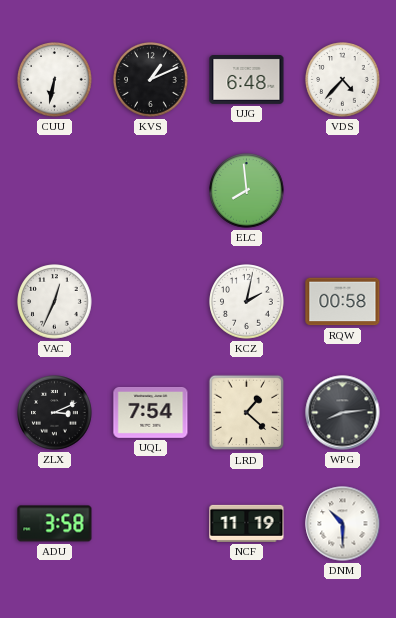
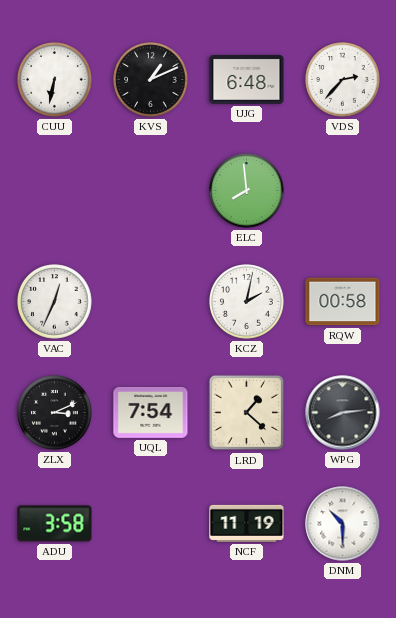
VDS: 4:37 -> 2:37 (343, 80)
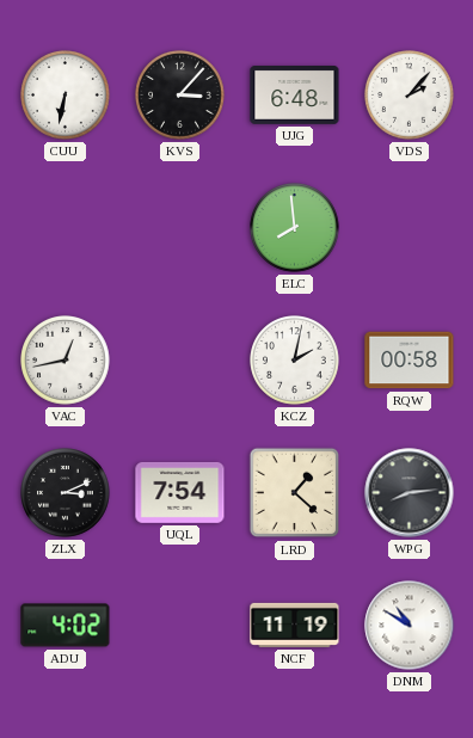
KVS: 1:11 -> 3:07 (180, 96)
VDS: 2:37 -> 2:07 (410, 96)
VAC: 12:34 -> 12:43 (66, 361)
ADU: 3:58 -> 4:02 (66, 626)
DNM: 10:30 -> 10:50 (410, 626)
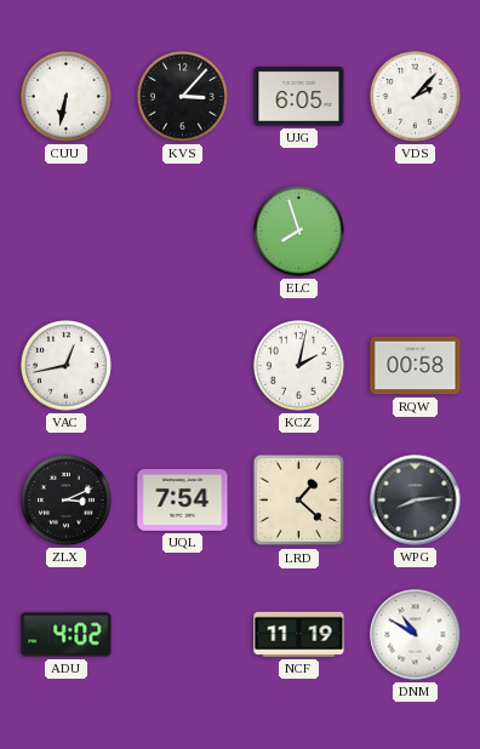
UJG: 6:48 -> 6:05 (299, 97)
ELC: 7:59 -> 7:57 (299, 231)
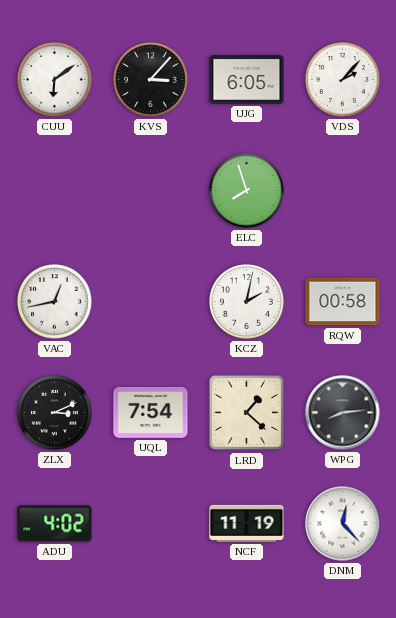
CUU: 6:32 -> 6:09 (55, 80)
DNM: 10:50 -> 12:23 (343, 524)
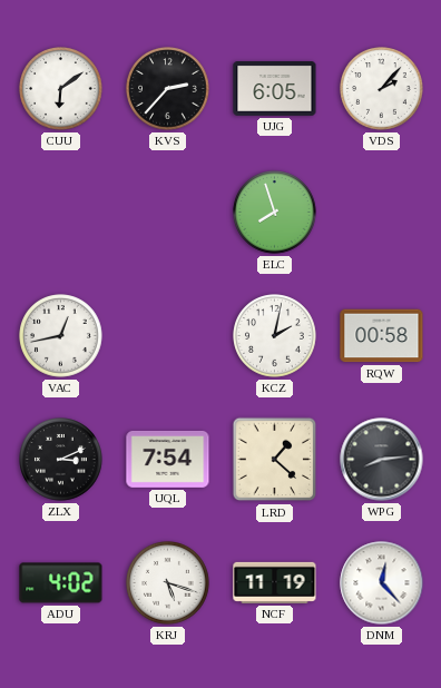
KVS: 3:07 -> 2:37 (168, 89)
KRJ: none -> 5:18 (168, 583)
